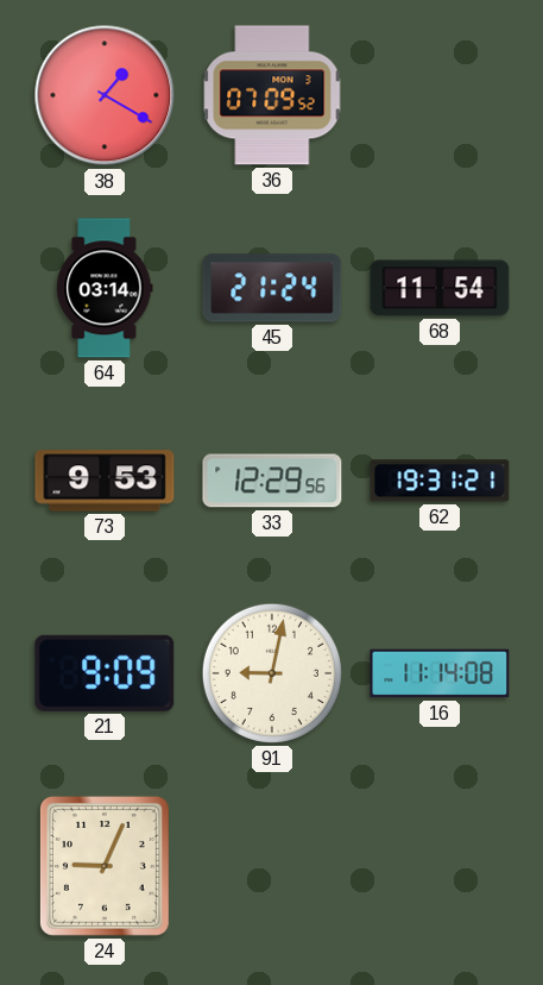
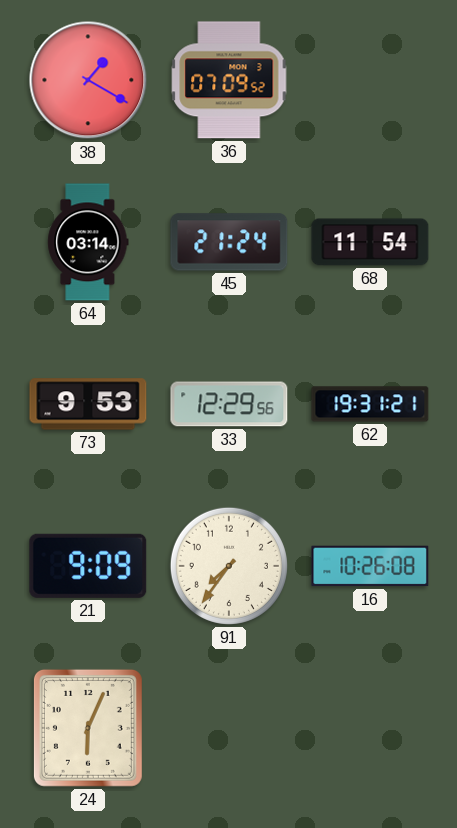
91: 9:02 -> 7:36 (229, 566)
16: 11:14 -> 10:26 (370, 566)
24: 9:04 -> 6:04 (88, 728)
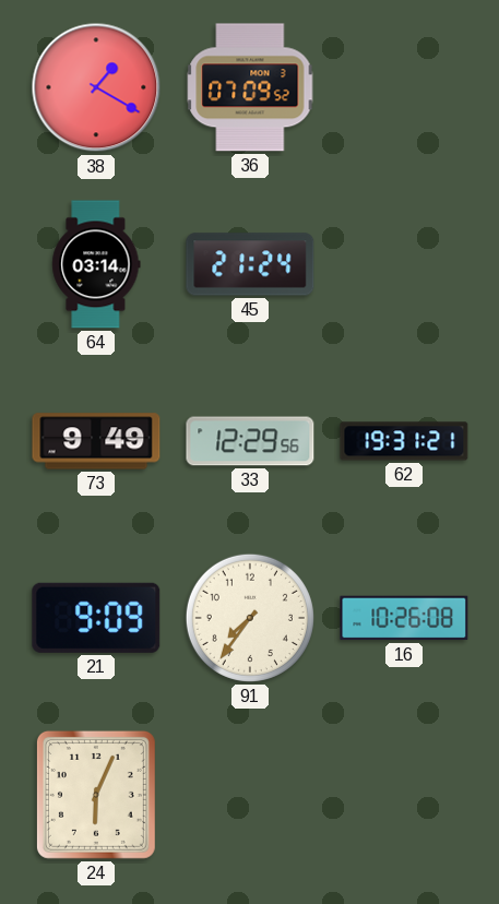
68: 11:54 -> none (370, 242)
73: 9:53 -> 9:49 (96, 441)
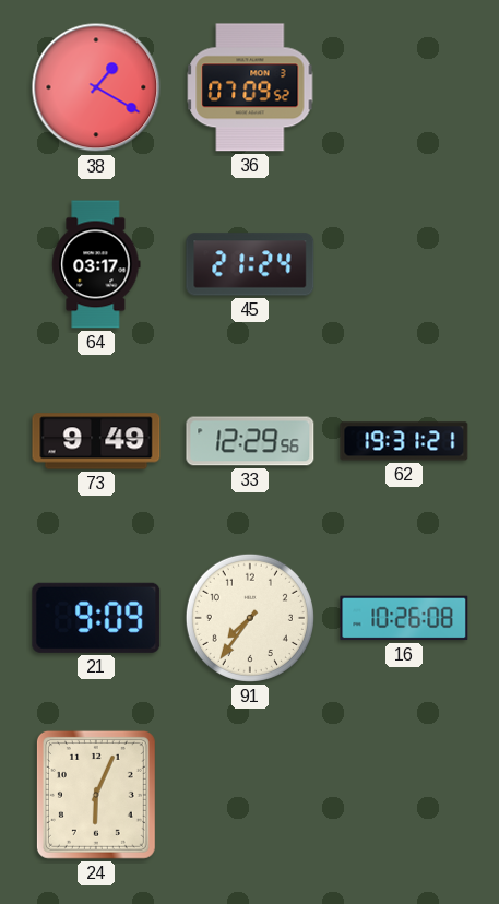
64: 03:14 -> 03:17 (96, 264)
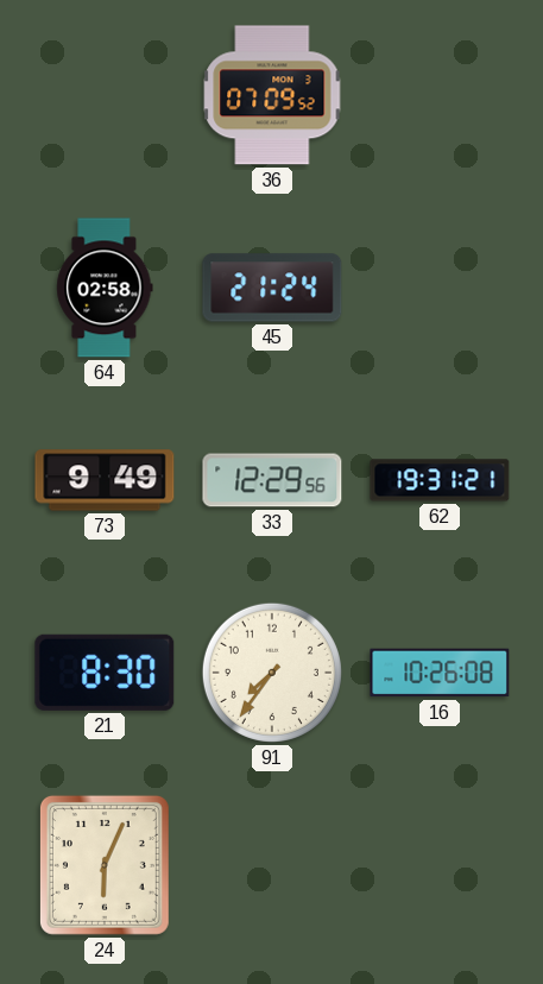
38: 1:20 -> none (96, 87)
64: 03:17 -> 02:58 (105, 288)
21: 9:09 -> 8:30 (105, 673)
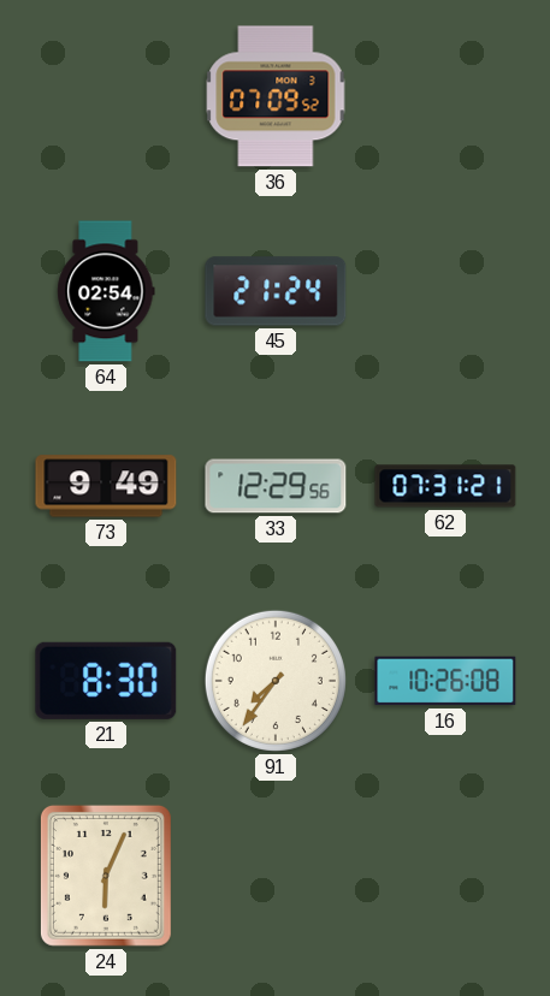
64: 02:58 -> 02:54 (106, 291)
62: 19:31 -> 07:31 (445, 486)
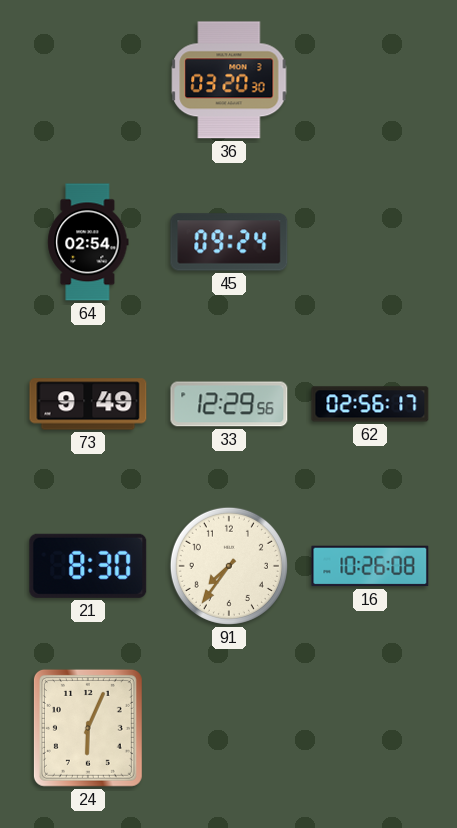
36: 07:09 -> 03:20 (229, 80)
45: 21:24 -> 09:24 (229, 242)
62: 07:31 -> 02:56 (370, 404)
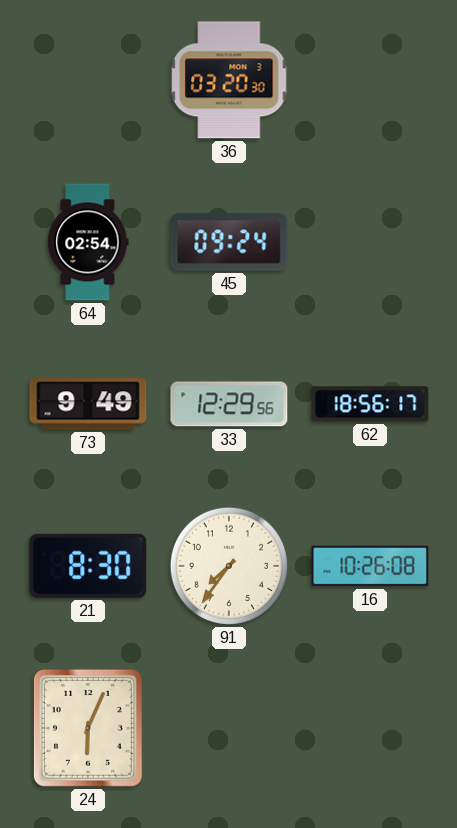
62: 02:56 -> 18:56 (370, 404)
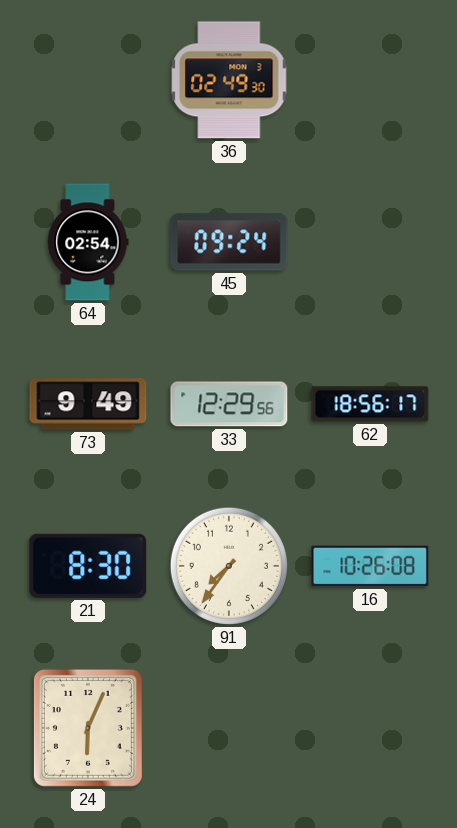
36: 03:20 -> 02:49 (229, 80)
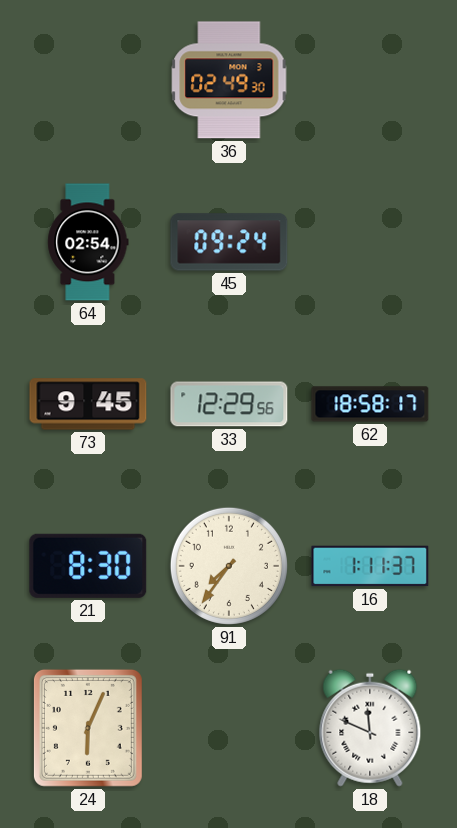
73: 9:49 -> 9:45 (88, 404)
62: 18:56 -> 18:58 (370, 404)
16: 10:26 -> 1:11 (370, 566)
18: none -> 11:49 (370, 728)
